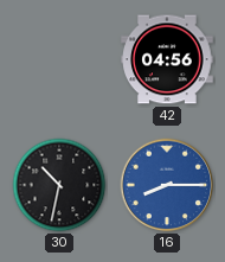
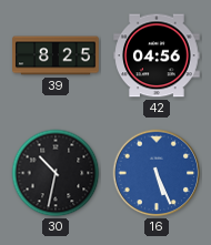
39: none -> 8:25 (56, 55)
16: 8:15 -> 5:26 (157, 173)
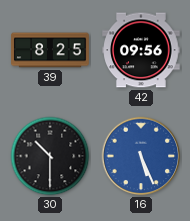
42: 04:56 -> 09:56 (141, 50)
30: 10:32 -> 10:30 (50, 156)
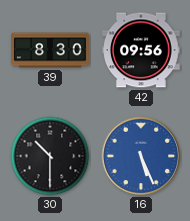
39: 8:25 -> 8:30 (50, 50)
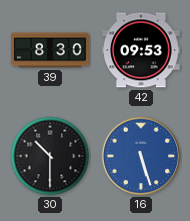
42: 09:56 -> 09:53 (141, 50)
16: 5:26 -> 5:27 (141, 156)
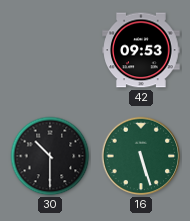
39: 8:30 -> none (50, 50)
16 dial: blue -> green (141, 156)
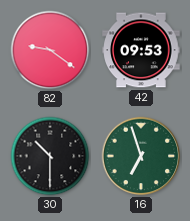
82: none -> 9:21 (50, 50)
16: 5:27 -> 6:57 (141, 156)
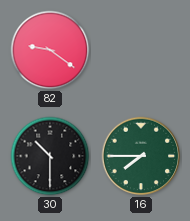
42: 09:53 -> none (141, 50)
16: 6:57 -> 7:45 (141, 156)
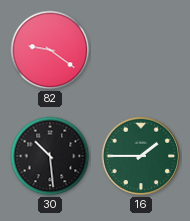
30: 10:30 -> 10:29 (50, 156)
16: 7:45 -> 1:45 (141, 156)
